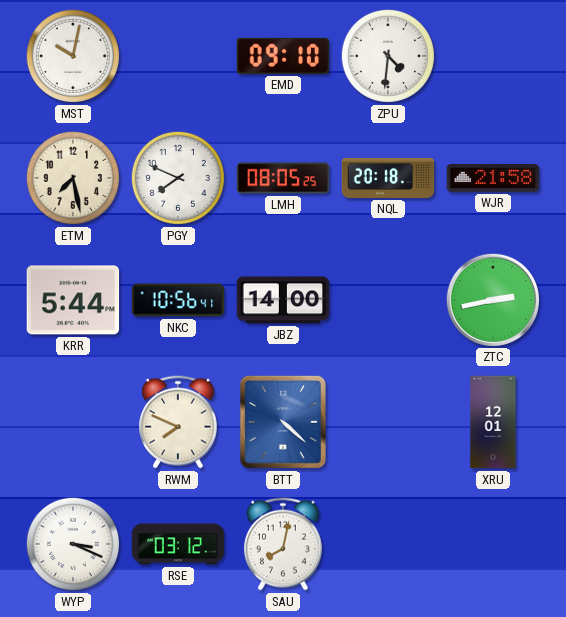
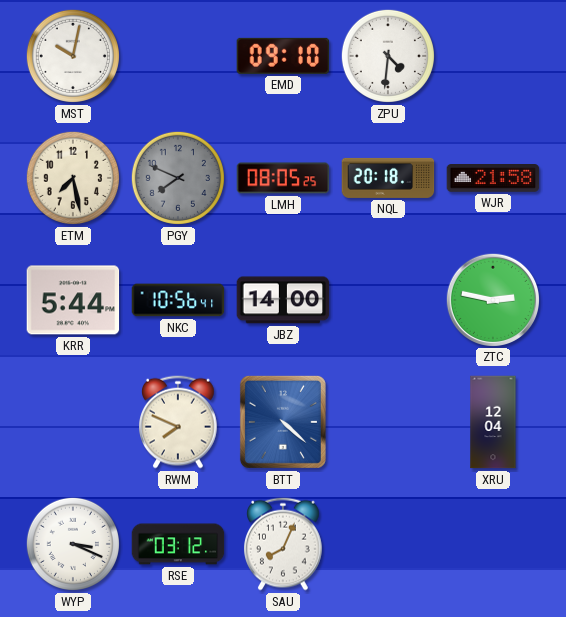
PGY dial: white -> grey (178, 178)
ZTC: 2:43 -> 2:47 (492, 299)
XRU: 12:01 -> 12:04 (493, 422)
SAU: 8:02 -> 8:04 (284, 544)
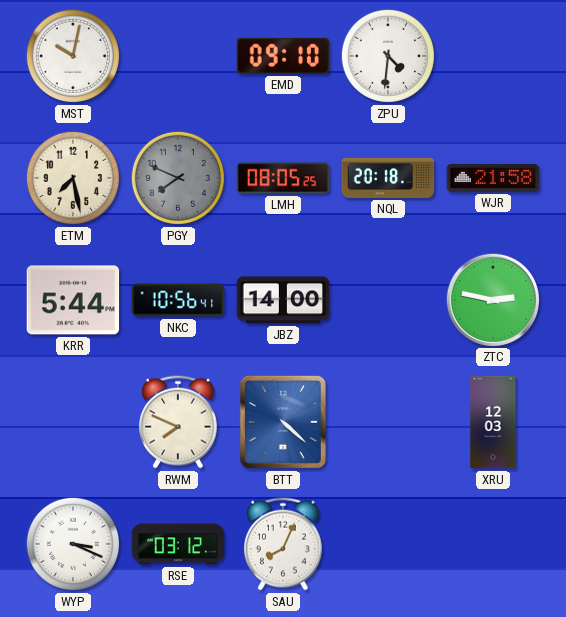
XRU: 12:04 -> 12:03 (493, 422)
